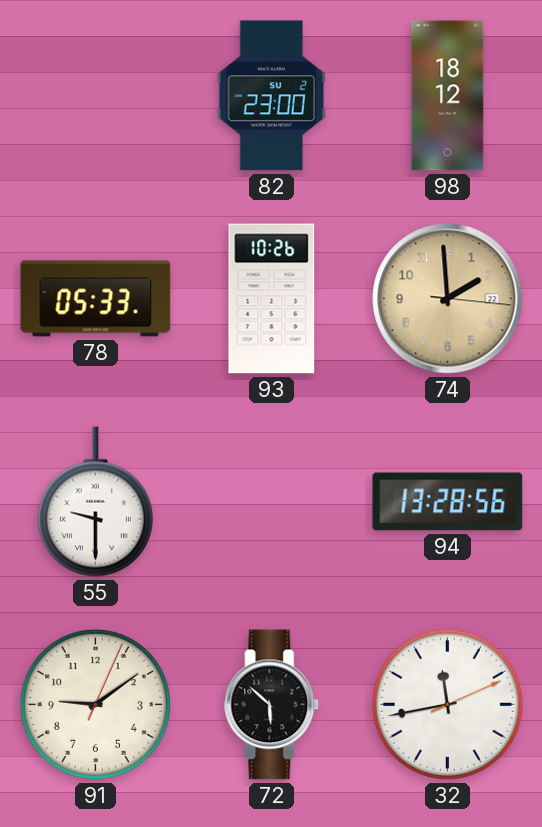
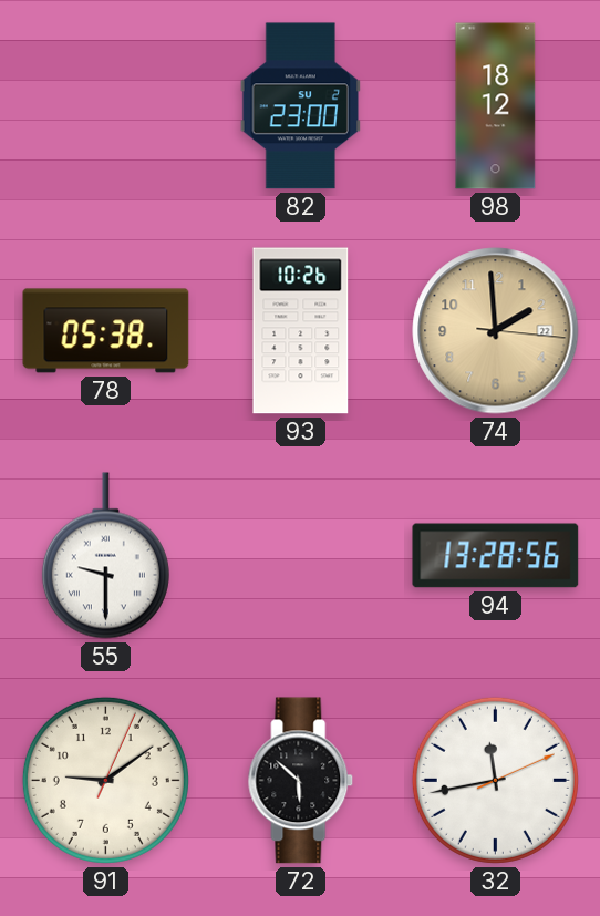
78: 05:33 -> 05:38 (106, 331)
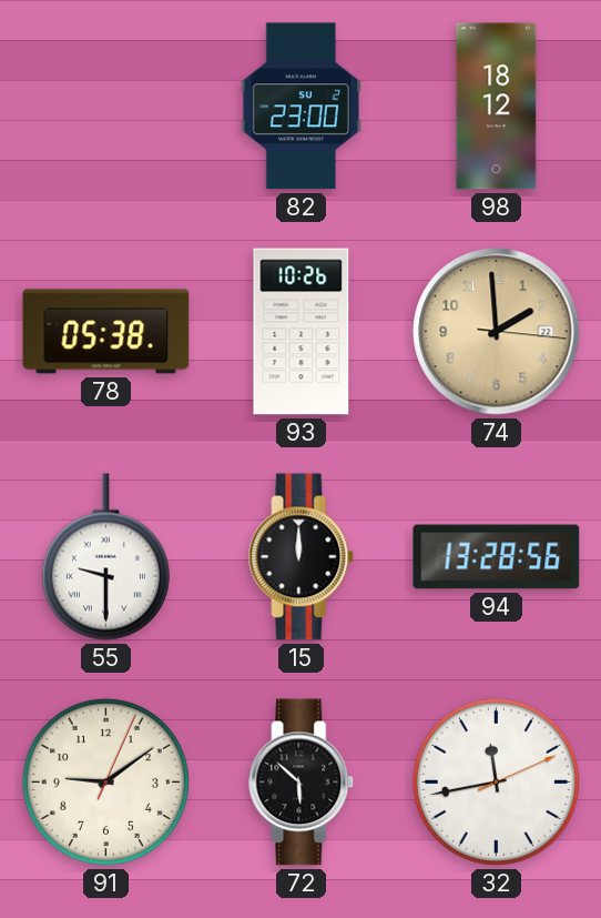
15: none -> 12:00 (302, 557)
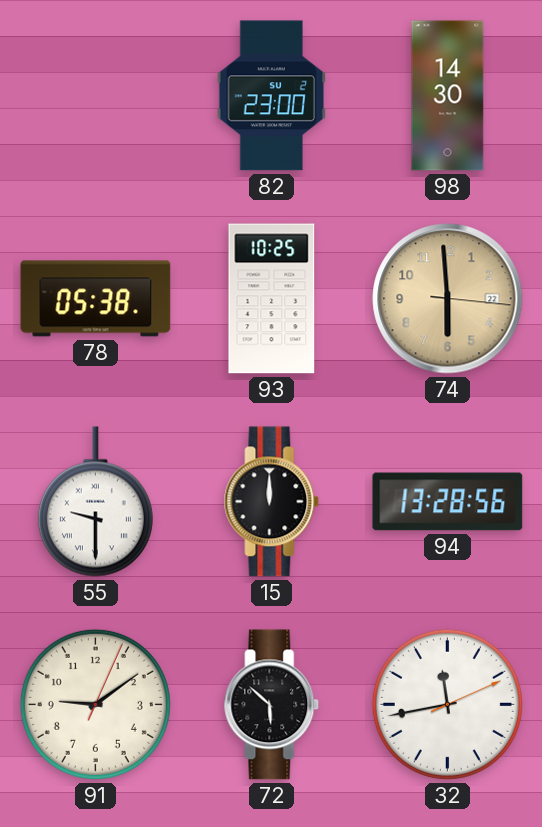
98: 18:12 -> 14:30 (448, 96)
93: 10:26 -> 10:25 (272, 299)
74: 1:59 -> 5:59 (448, 299)
